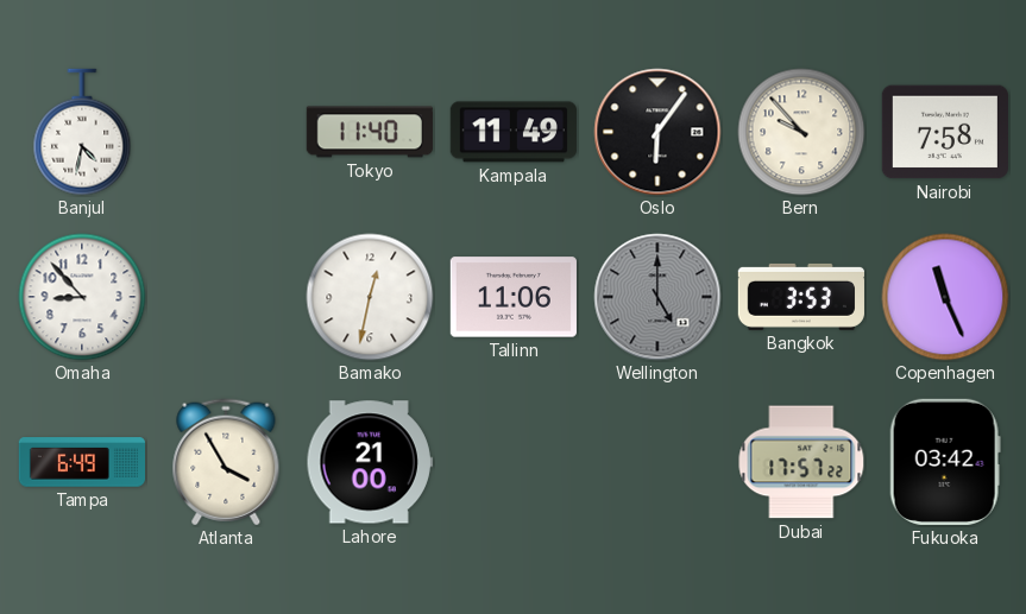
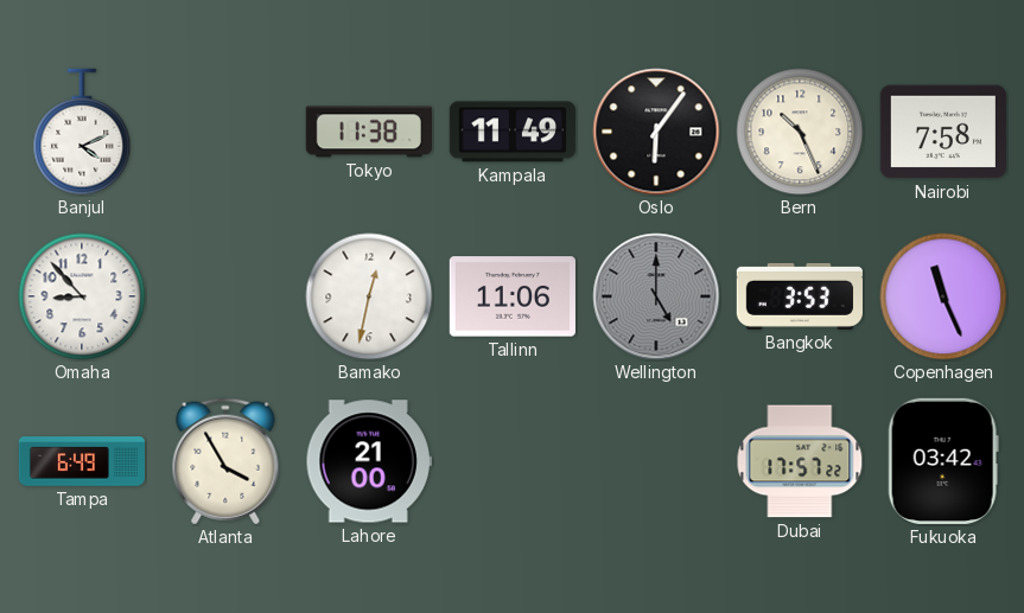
Banjul: 4:32 -> 4:11 (82, 132)
Tokyo: 11:40 -> 11:38 (369, 132)
Bern: 9:53 -> 10:26 (800, 132)
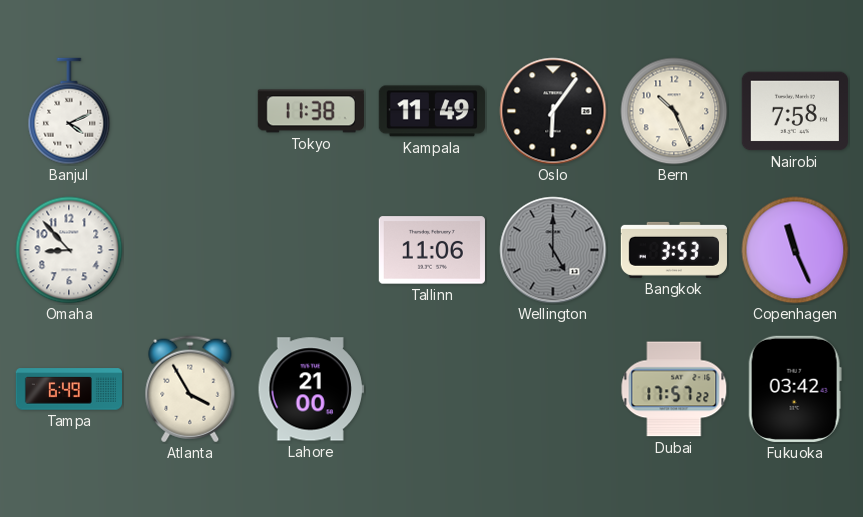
Bamako: 12:32 -> none (369, 296)
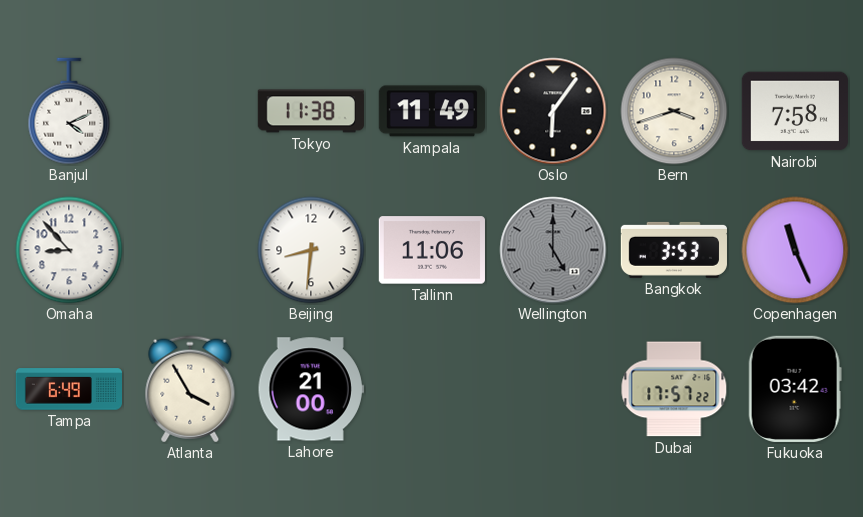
Bern: 10:26 -> 3:42 (674, 111)
Beijing: none -> 8:31 (311, 250)
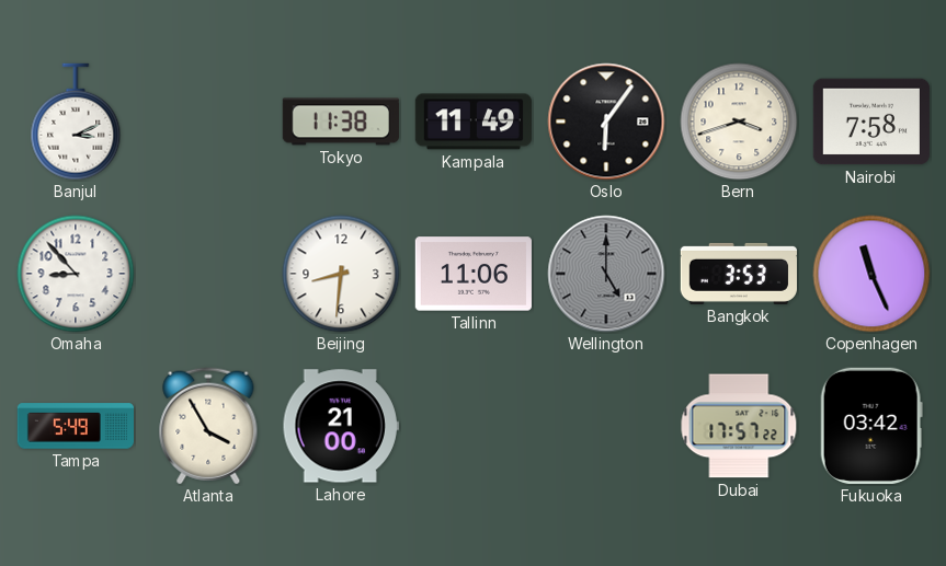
Banjul: 4:11 -> 3:11 (76, 122)
Tampa: 6:49 -> 5:49 (75, 426)
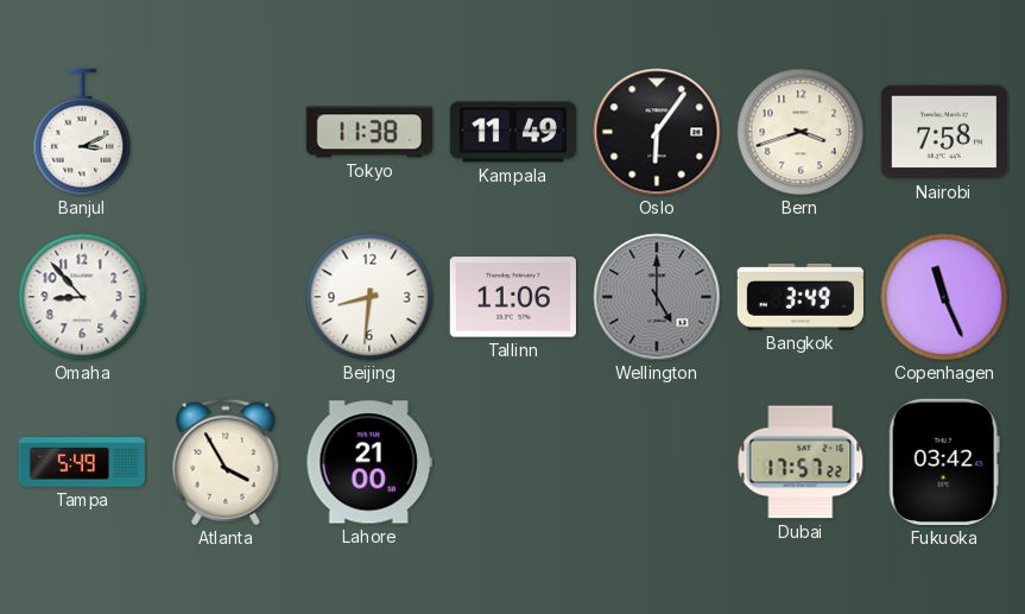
Bangkok: 3:53 -> 3:49 (801, 297)
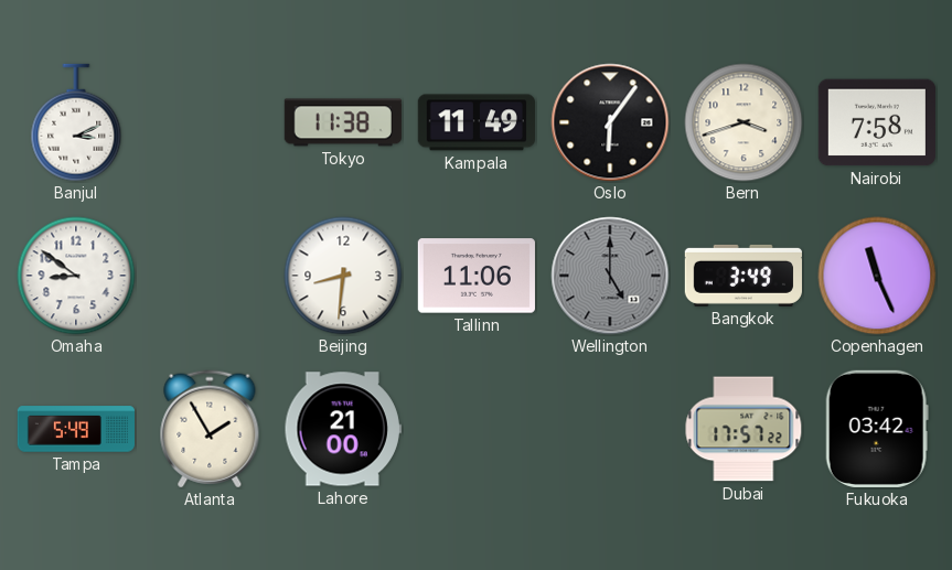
Omaha: 8:53 -> 8:51 (76, 276)
Atlanta: 3:55 -> 1:55 (210, 429)
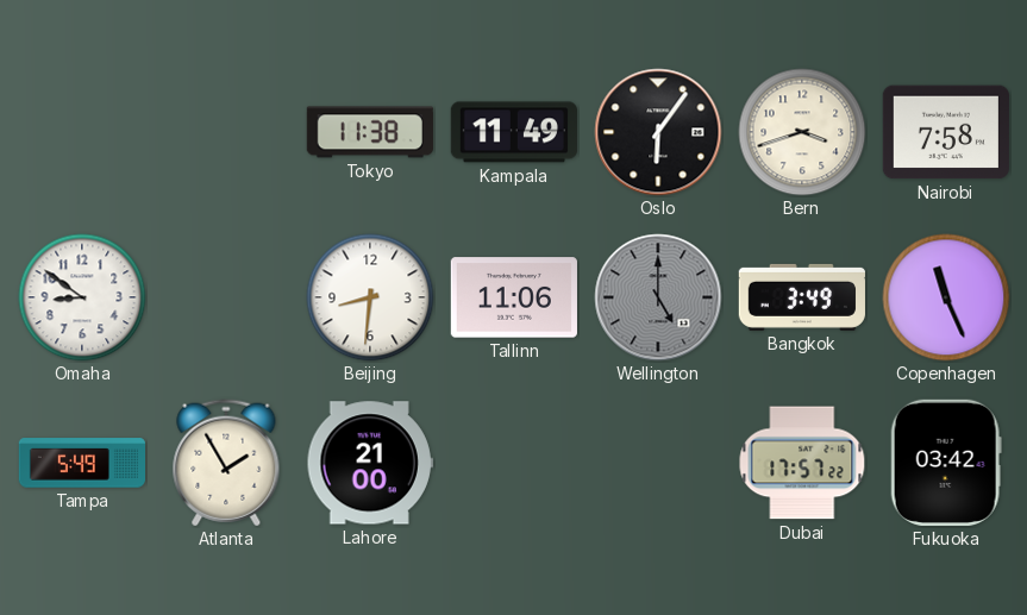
Banjul: 3:11 -> none (76, 122)
